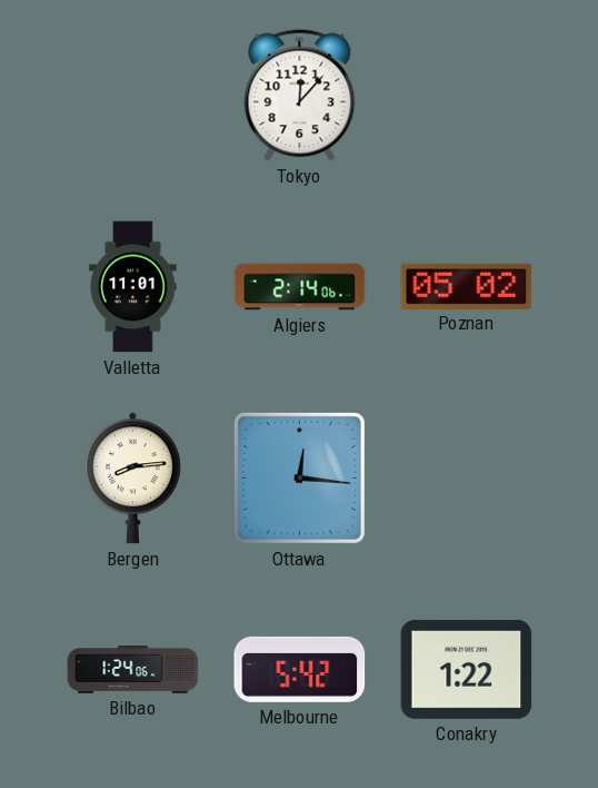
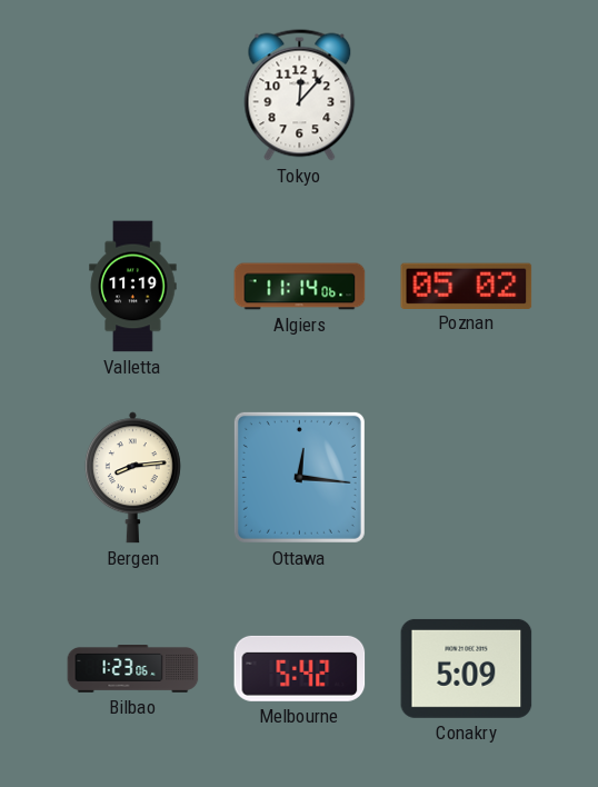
Valletta: 11:01 -> 11:19 (133, 287)
Algiers: 2:14 -> 11:14 (300, 287)
Bilbao: 1:24 -> 1:23 (133, 669)
Conakry: 1:22 -> 5:09 (467, 668)
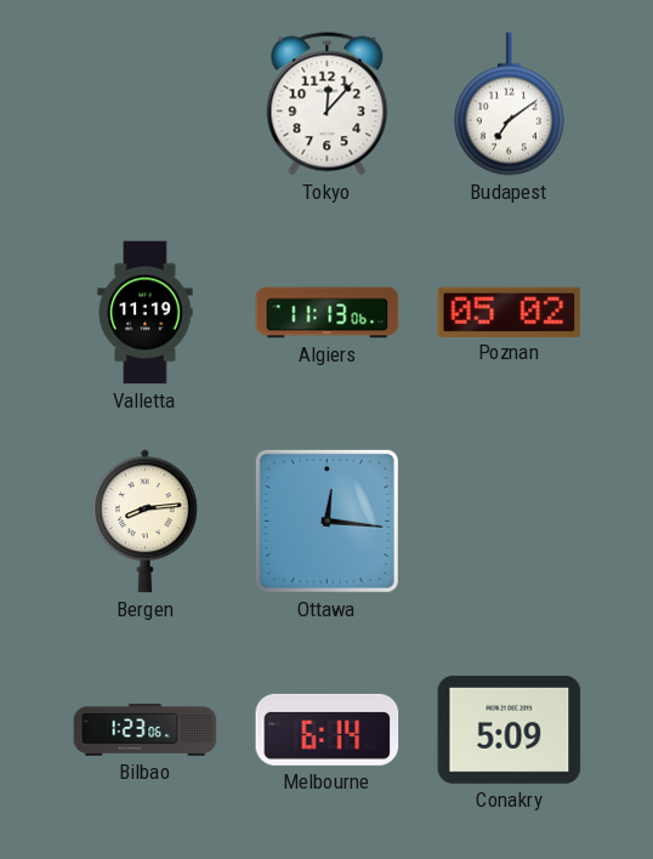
Budapest: none -> 7:09 (509, 104)
Algiers: 11:14 -> 11:13 (328, 313)
Melbourne: 5:42 -> 6:14 (328, 729)
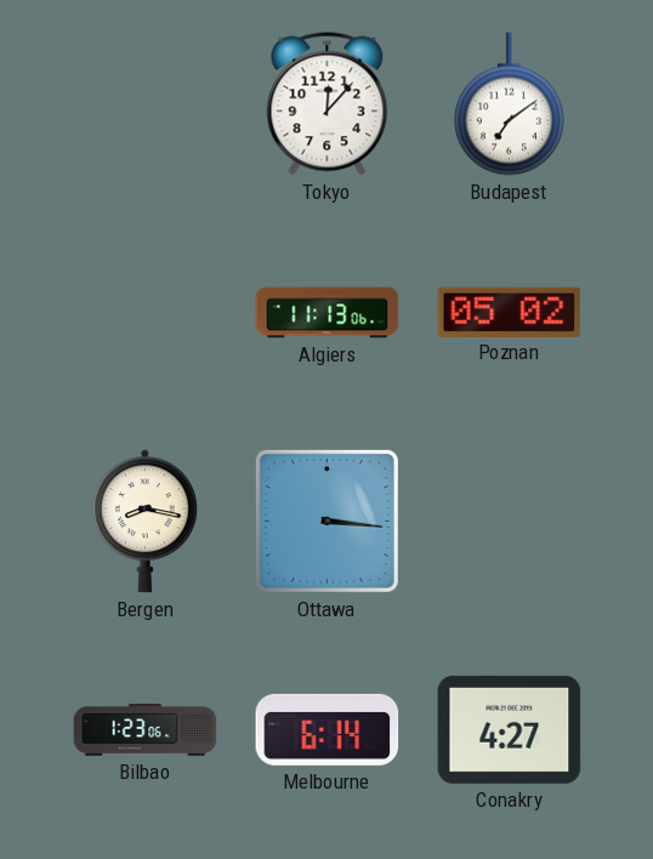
Valletta: 11:19 -> none (146, 313)
Bergen: 8:14 -> 8:17 (144, 522)
Ottawa: 12:16 -> 3:16 (326, 520)
Conakry: 5:09 -> 4:27 (510, 729)
